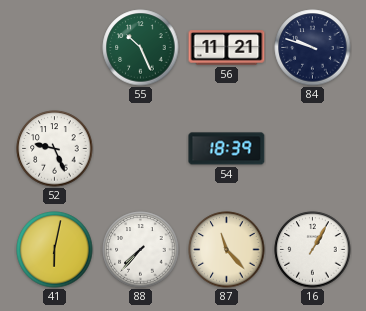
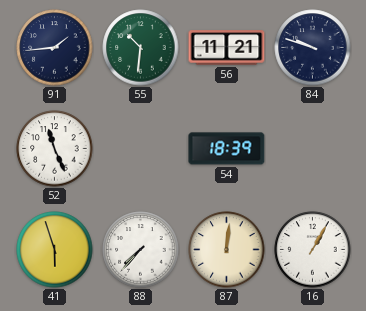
91: none -> 1:44 (55, 48)
55: 10:26 -> 10:31 (141, 48)
52: 9:26 -> 11:26 (55, 149)
41: 6:02 -> 5:57 (55, 250)
87: 11:23 -> 12:01 (227, 250)
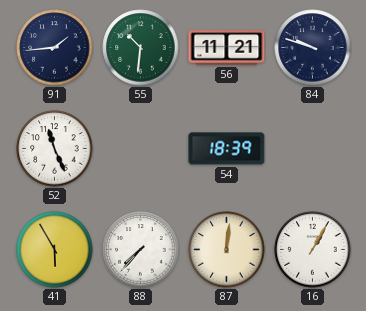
41: 5:57 -> 5:55 (55, 250)
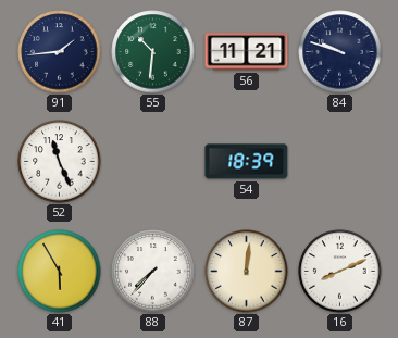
16: 1:05 -> 8:11 (340, 272)
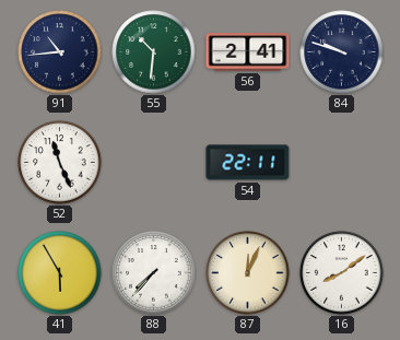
91: 1:44 -> 10:44 (60, 52)
56: 11:21 -> 2:41 (248, 52)
54: 18:39 -> 22:11 (248, 163)
87: 12:01 -> 12:04 (248, 273)
16: 8:11 -> 8:09 (342, 273)
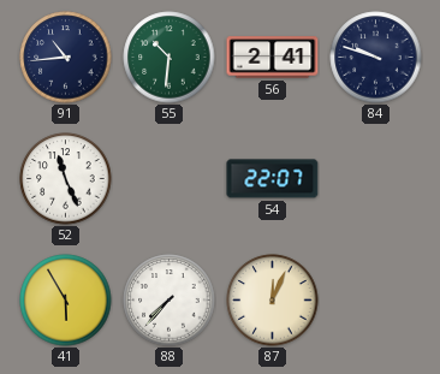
54: 22:11 -> 22:07 (273, 179)
16: 8:09 -> none (342, 273)
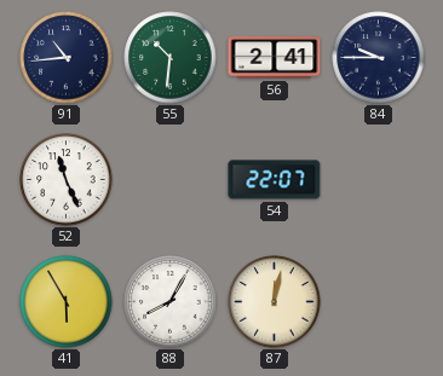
84: 9:48 -> 9:45 (379, 58)
88: 7:37 -> 8:05 (171, 302)
87: 12:04 -> 12:02 (275, 302)
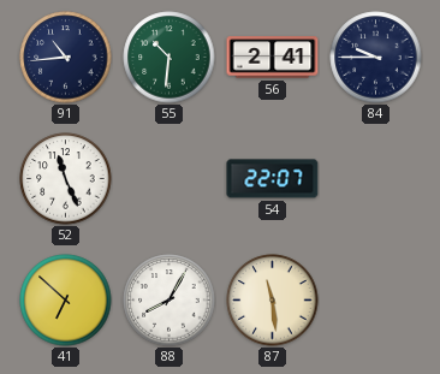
41: 5:55 -> 6:52 (66, 301)
87: 12:02 -> 11:29 (273, 301)
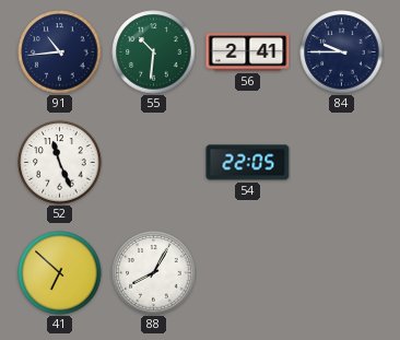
54: 22:07 -> 22:05 (248, 163)
87: 11:29 -> none (273, 301)
